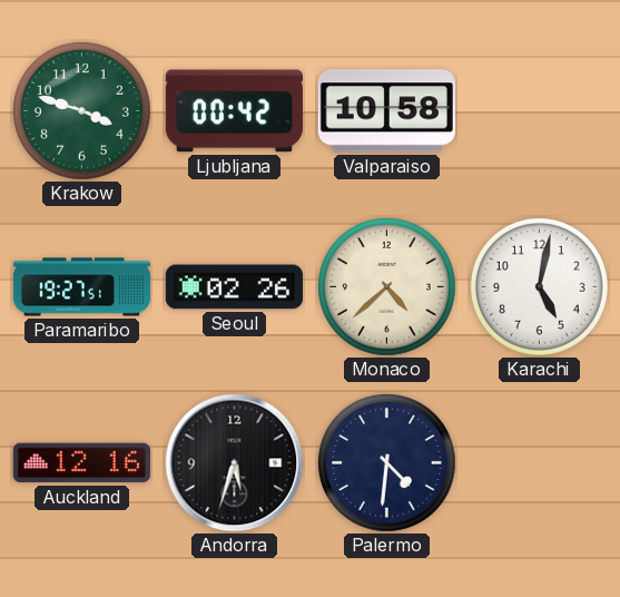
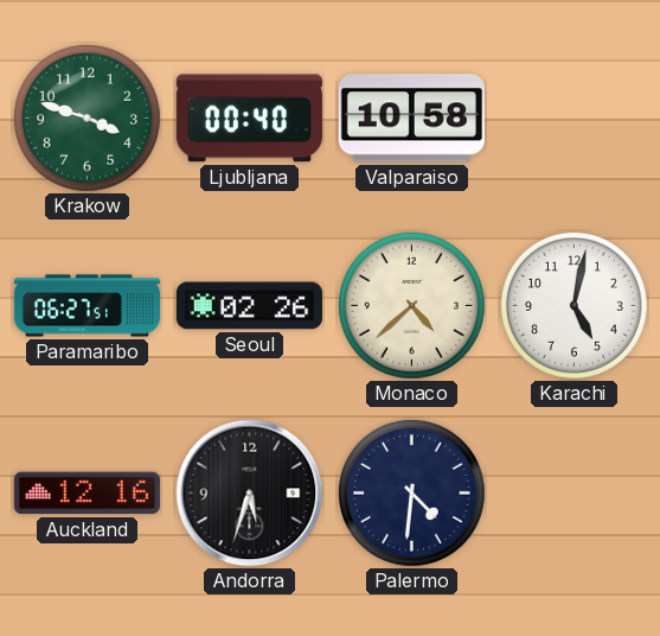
Ljubljana: 00:42 -> 00:40 (249, 119)
Paramaribo: 19:27 -> 06:27 (86, 306)
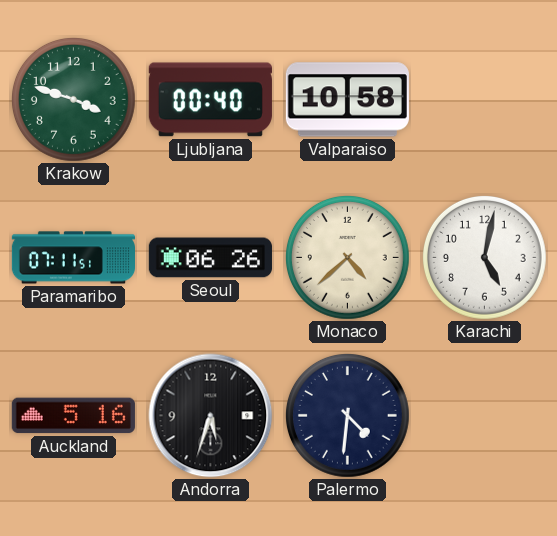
Paramaribo: 06:27 -> 07:11 (73, 258)
Seoul: 02:26 -> 06:26 (210, 258)
Auckland: 12:16 -> 5:16 (73, 416)
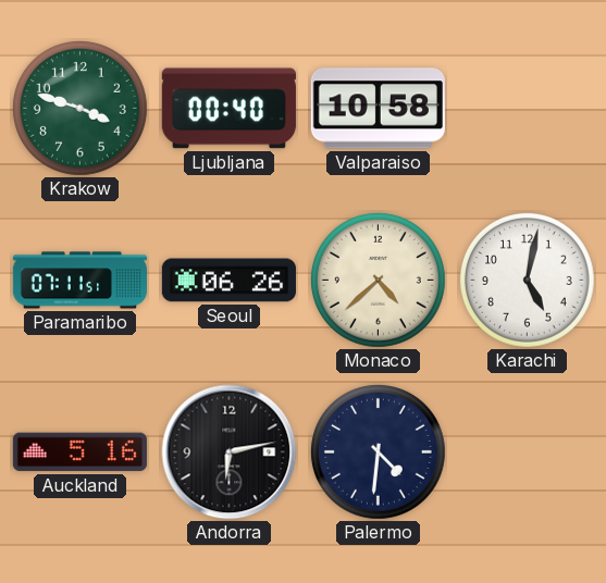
Andorra: 5:33 -> 6:13 (230, 452)
